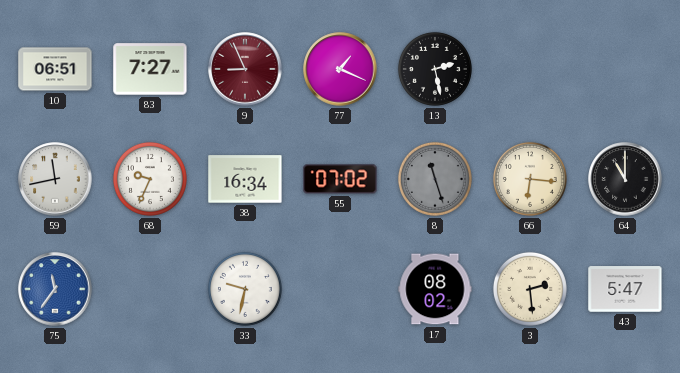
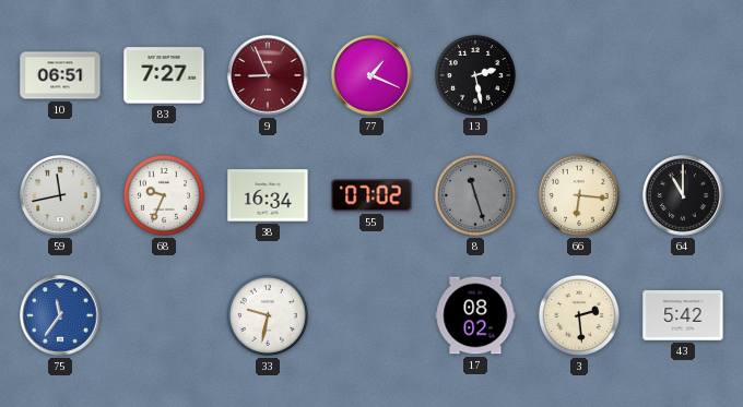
43: 5:47 -> 5:42 (683, 315)
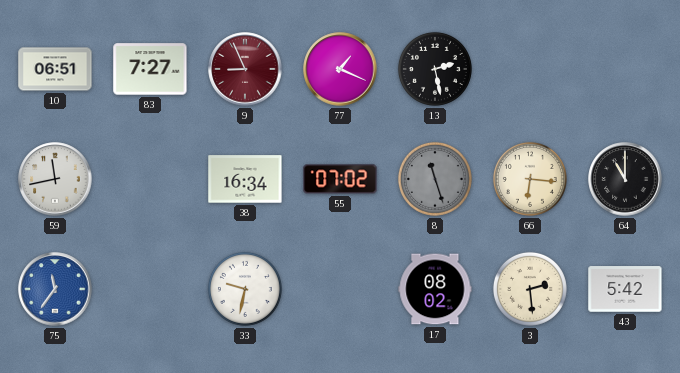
68: 9:34 -> none (164, 195)
